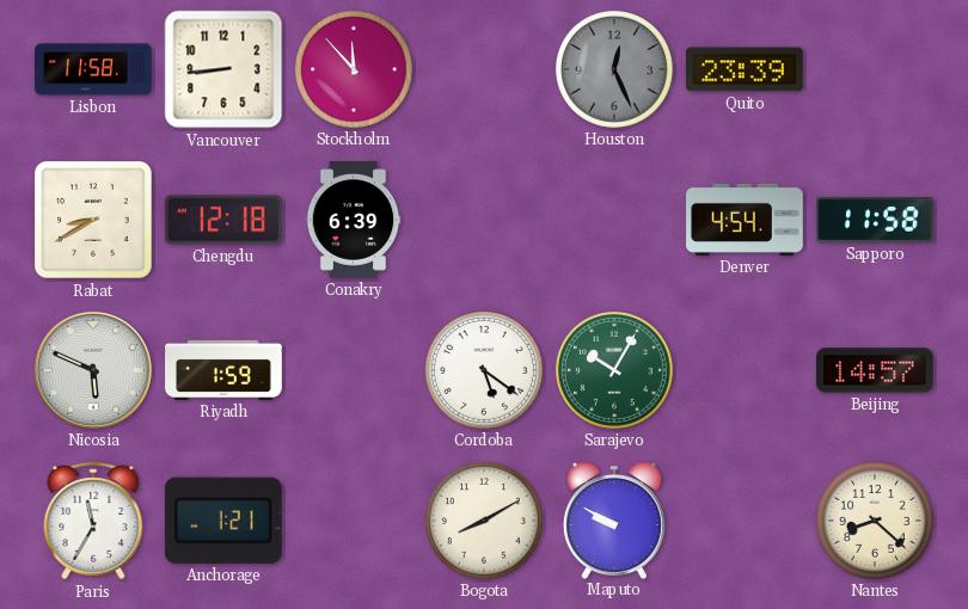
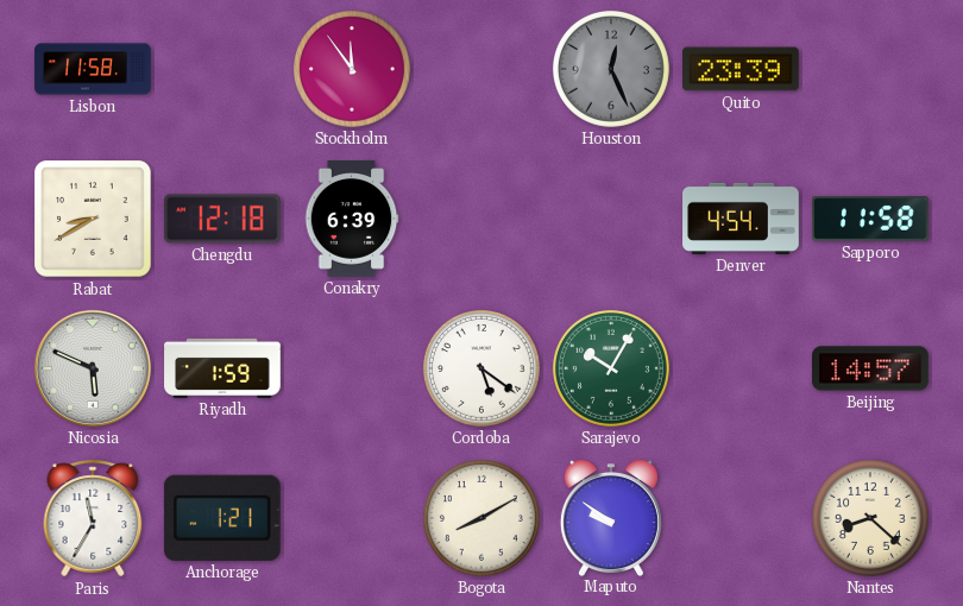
Vancouver: 8:44 -> none (223, 69)
Stockholm: 11:53 -> 11:54 (352, 69)
Maputo: 9:50 -> 9:51 (611, 518)
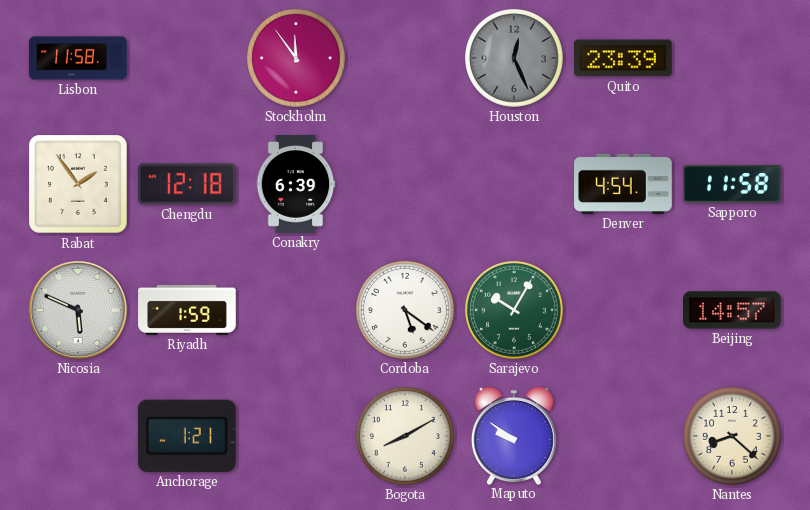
Rabat: 8:40 -> 1:54 (79, 185)
Paris: 11:35 -> none (93, 518)
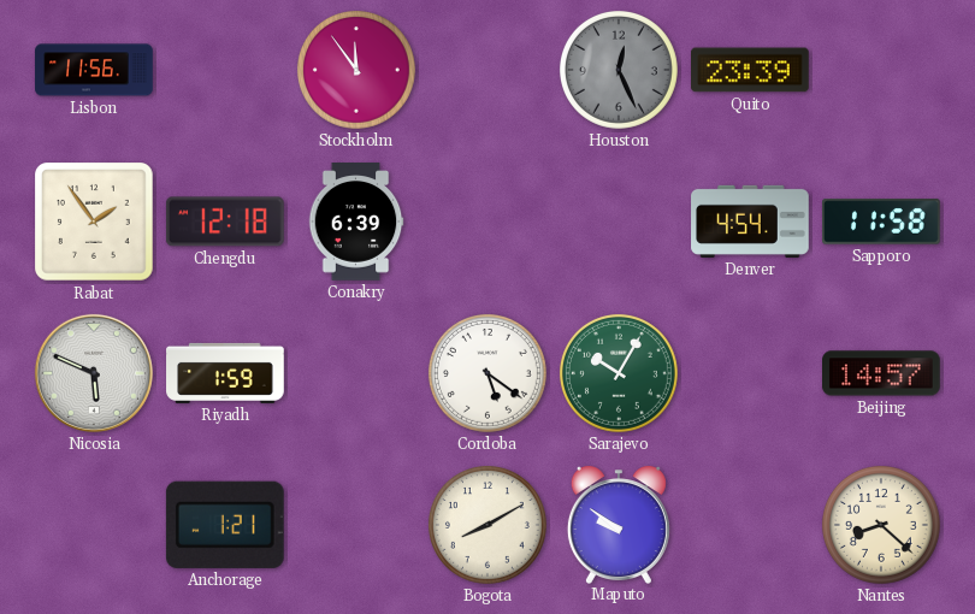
Lisbon: 11:58 -> 11:56 (94, 70)
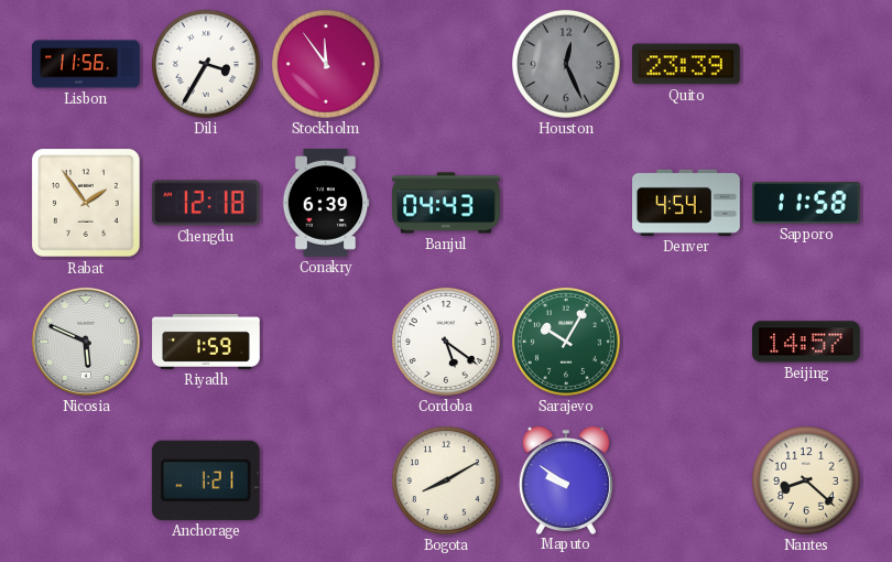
Dili: none -> 3:35 (206, 64)
Banjul: none -> 04:43 (446, 203)
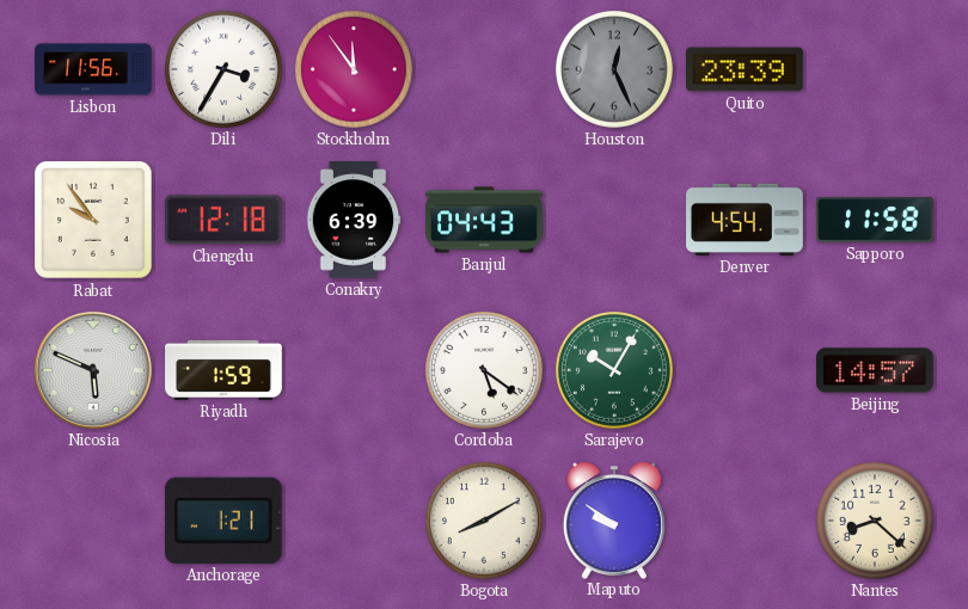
Rabat: 1:54 -> 9:54 (94, 221)
